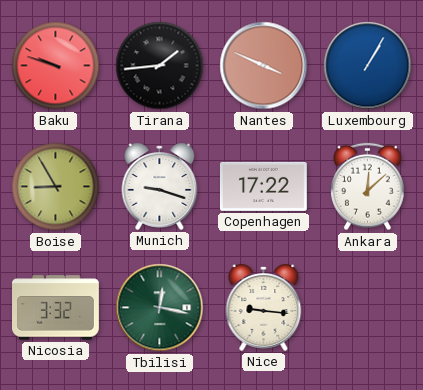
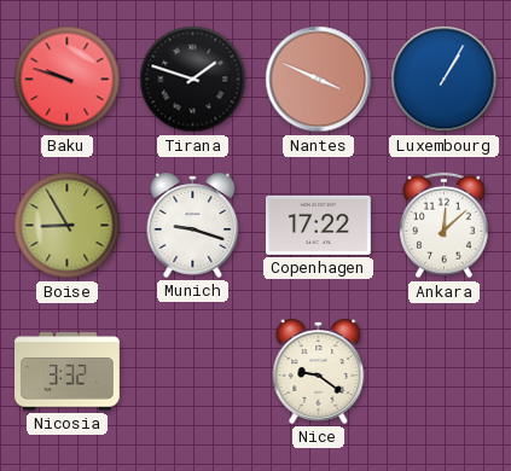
Tirana: 1:44 -> 1:48 (193, 80)
Tbilisi: 12:17 -> none (160, 308)
Nice: 9:16 -> 9:21 (319, 371)
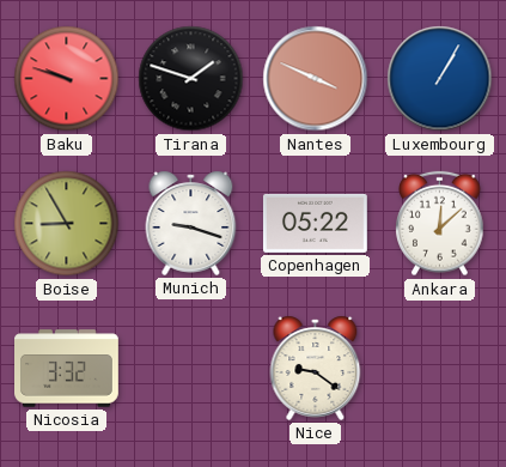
Copenhagen: 17:22 -> 05:22 (316, 223)
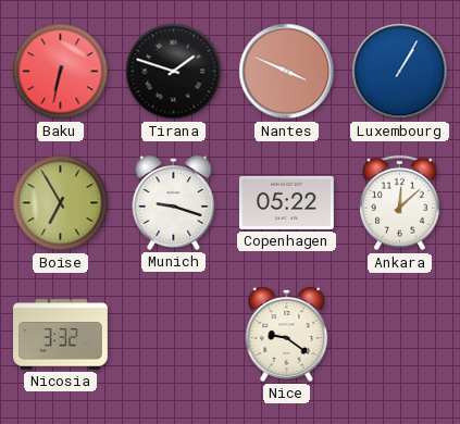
Baku: 9:48 -> 6:32 (61, 72)
Boise: 8:55 -> 6:55 (61, 203)
